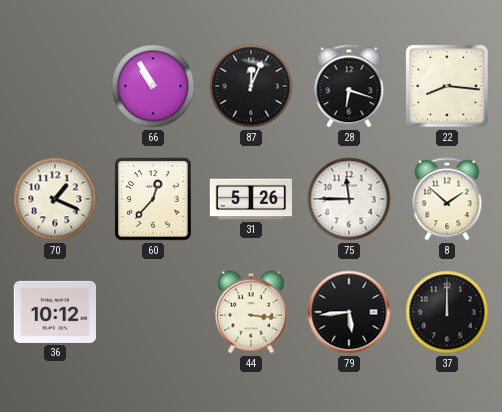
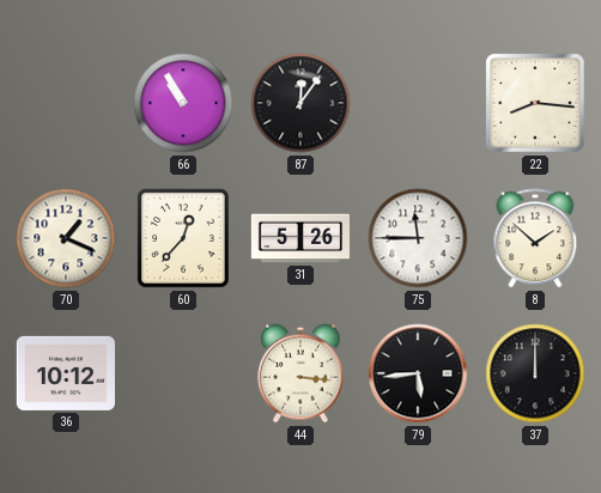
87: 12:04 -> 12:06 (300, 103)
28: 6:18 -> none (349, 86)
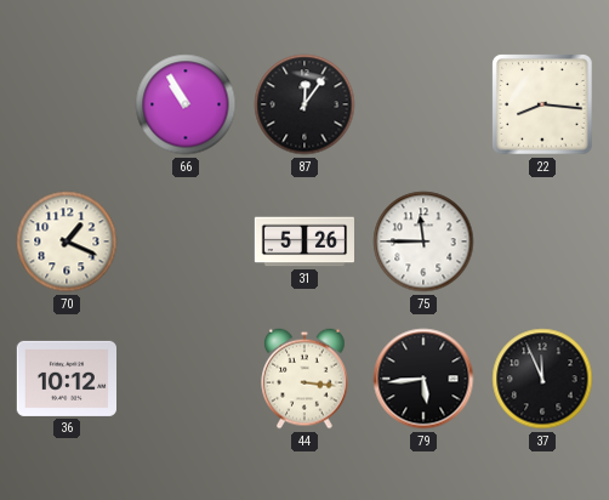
60: 12:37 -> none (183, 238)
8: 1:52 -> none (535, 238)
37: 12:00 -> 11:56 (542, 379)
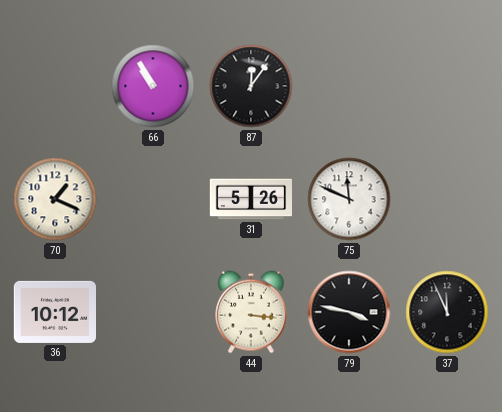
22: 8:16 -> none (542, 104)
75: 11:45 -> 11:49 (349, 199)
79: 5:44 -> 3:47 (349, 312)
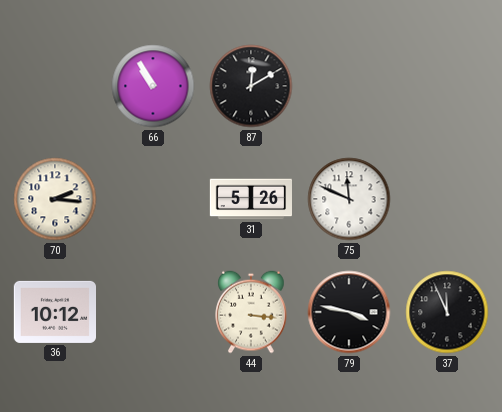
87: 12:06 -> 12:10 (251, 86)
70: 1:19 -> 2:16 (55, 199)
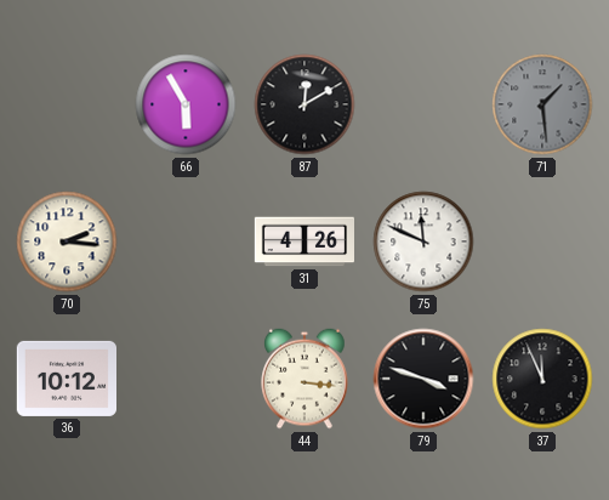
66: 10:55 -> 5:55 (186, 104)
71: none -> 1:29 (542, 104)
31: 5:26 -> 4:26 (304, 242)
79: 3:47 -> 3:48 (423, 379)
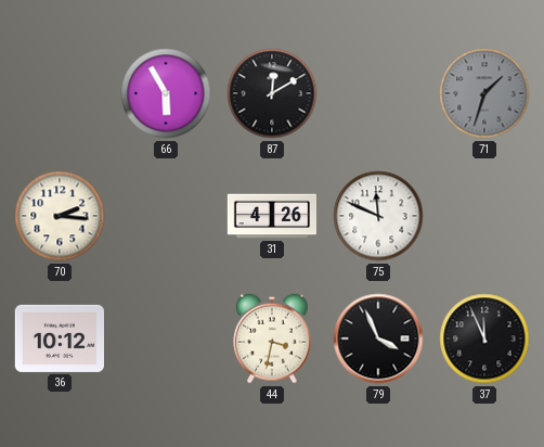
71: 1:29 -> 1:33 (484, 93)
44: 3:16 -> 3:32 (272, 339)
79: 3:48 -> 3:56 (378, 339)
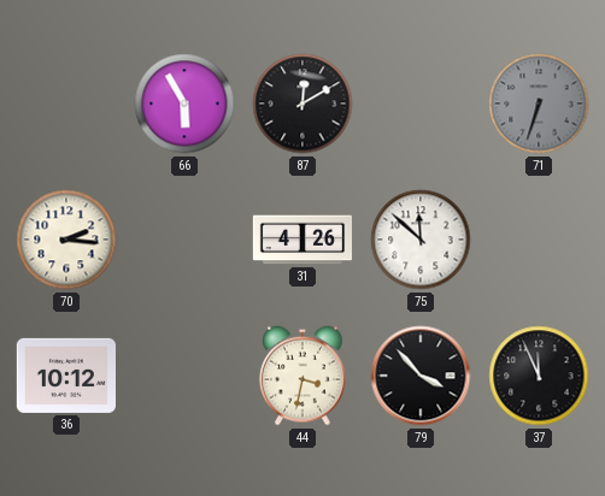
71: 1:33 -> 6:33 (539, 104)
75: 11:49 -> 11:52 (421, 240)
79: 3:56 -> 3:53 (421, 376)
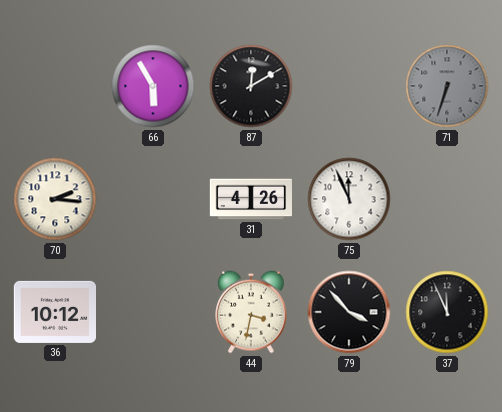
75: 11:52 -> 11:56 (349, 199)
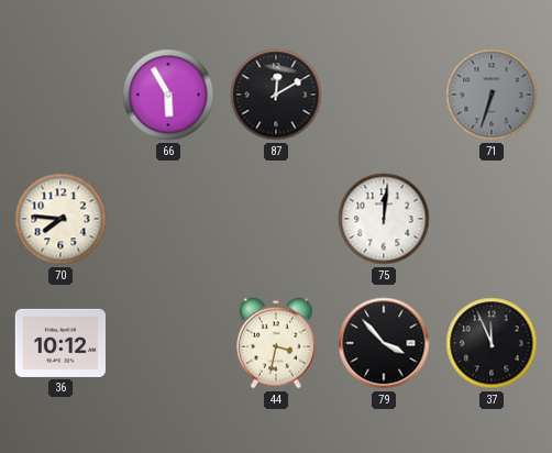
70: 2:16 -> 7:46 (60, 219)
31: 4:26 -> none (251, 199)
75: 11:56 -> 12:01 (384, 219)
